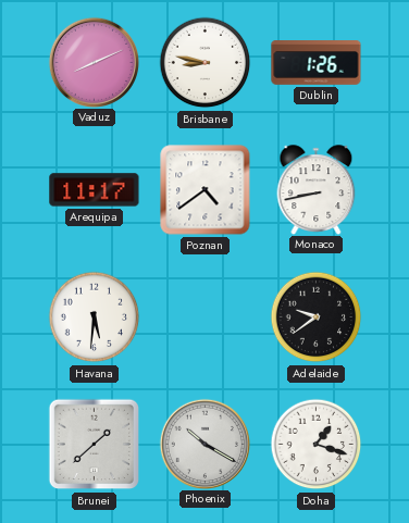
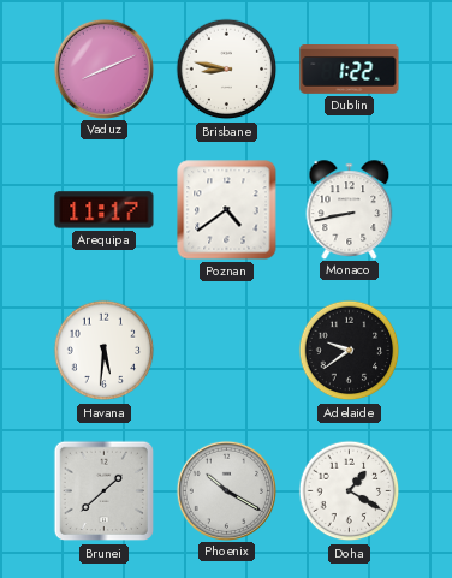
Dublin: 1:26 -> 1:22 (350, 70)
Doha: 1:18 -> 1:20 (350, 491)
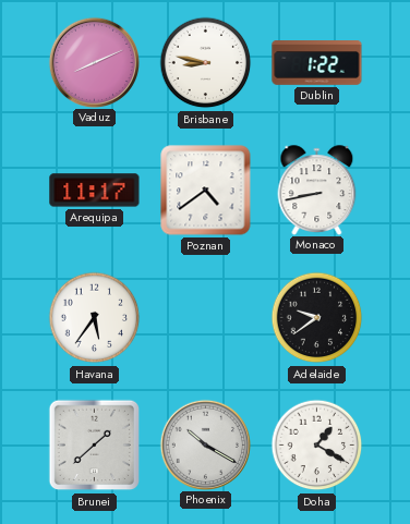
Havana: 5:31 -> 5:36 (95, 318)
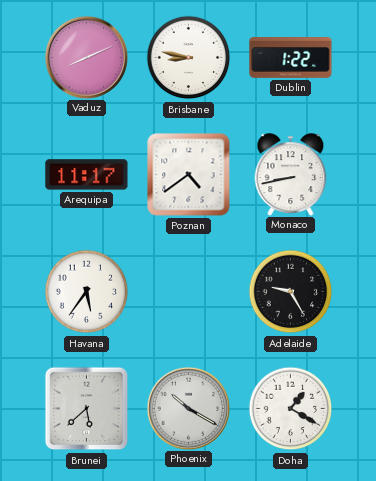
Adelaide: 9:39 -> 9:25 (291, 292)
Brunei: 1:38 -> 5:38 (87, 409)
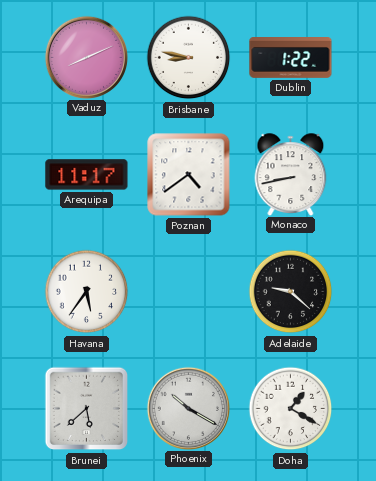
Adelaide: 9:25 -> 9:22 (291, 292)
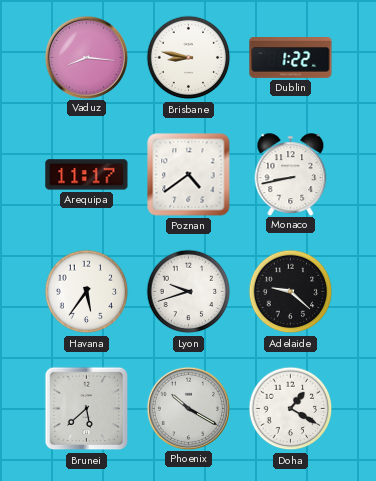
Vaduz: 8:11 -> 8:16 (86, 57)
Lyon: none -> 9:42 (189, 292)
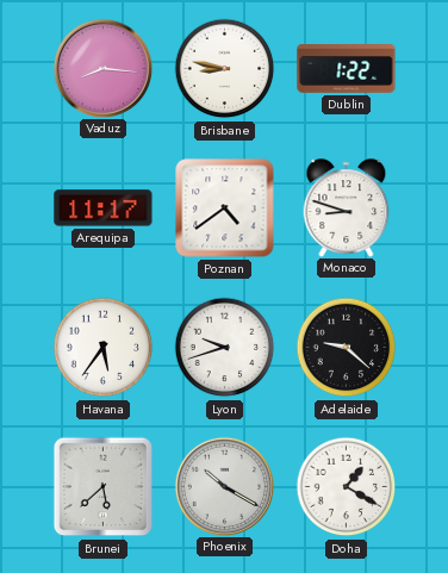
Monaco: 8:43 -> 8:48 (347, 207)
